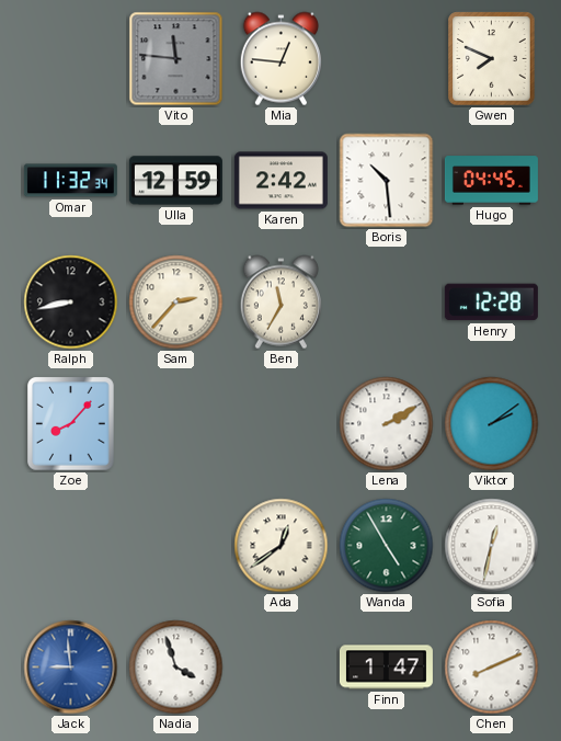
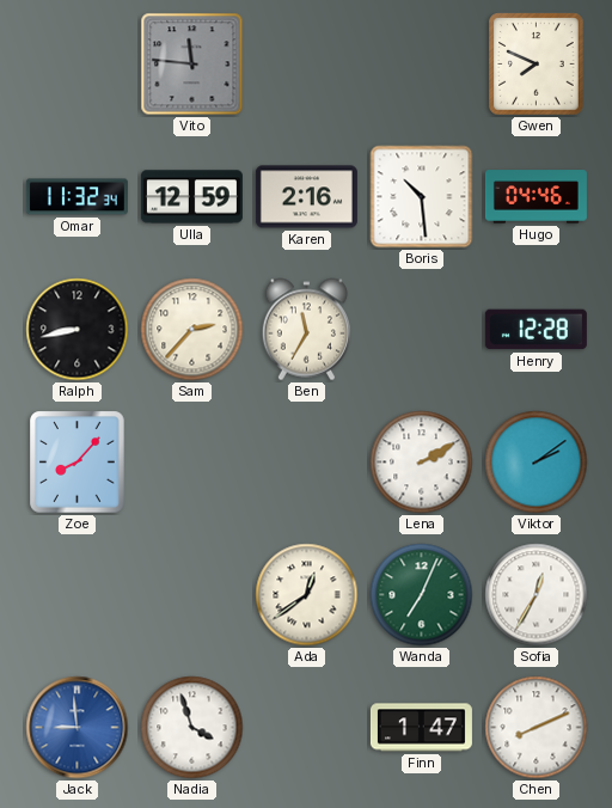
Mia: 12:46 -> none (280, 59)
Karen: 2:42 -> 2:16 (306, 197)
Hugo: 04:45 -> 04:46 (535, 197)
Wanda: 4:55 -> 7:04 (422, 595)
Sofia: 12:32 -> 12:35 (537, 595)
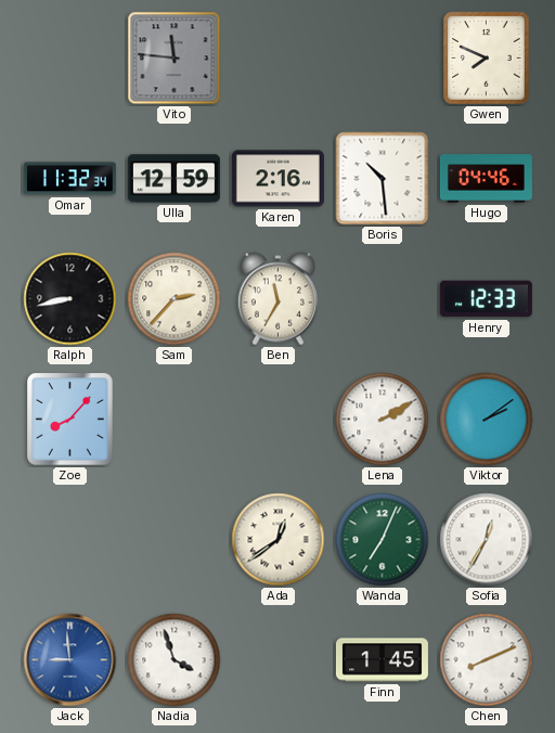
Henry: 12:28 -> 12:33 (486, 299)
Finn: 1:47 -> 1:45 (382, 660)
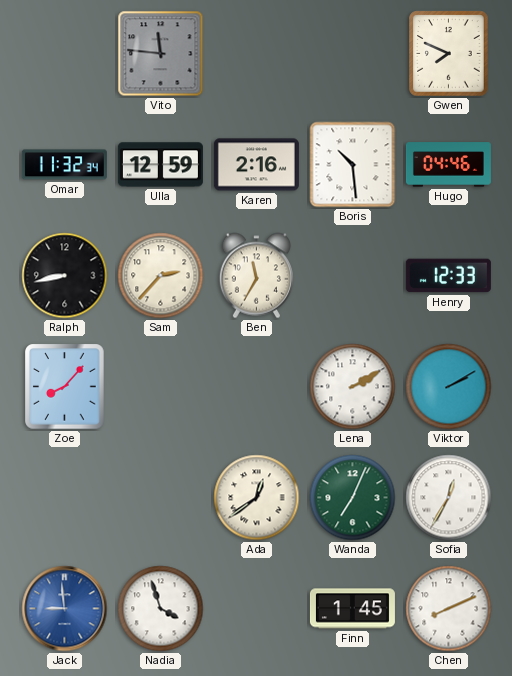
Viktor: 2:09 -> 2:10 (449, 387)
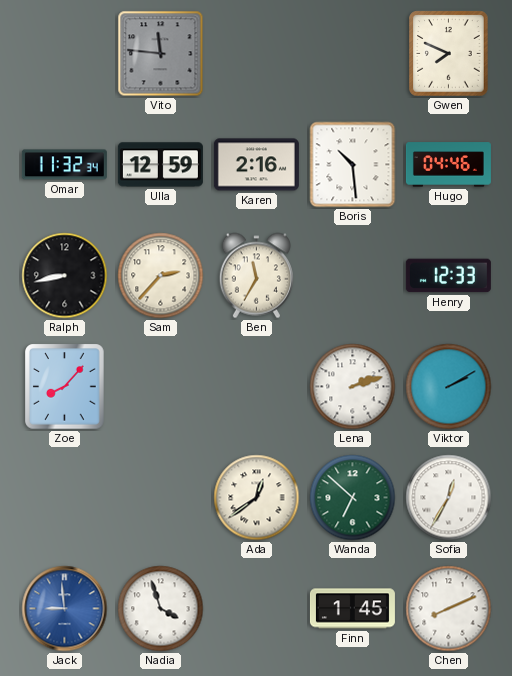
Lena: 2:10 -> 2:12 (353, 387)
Wanda: 7:04 -> 6:52 (353, 498)
